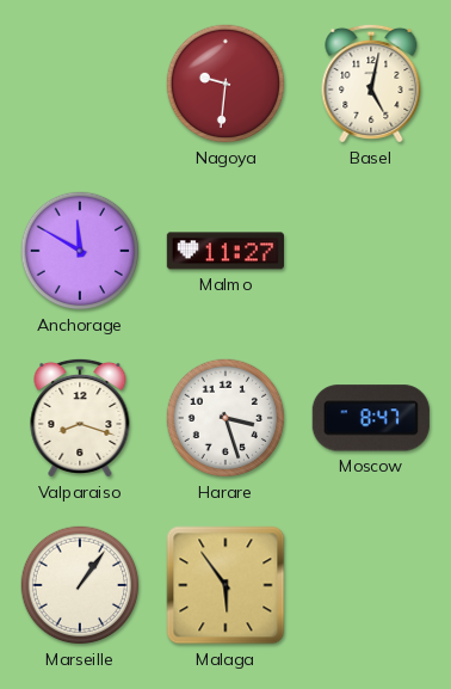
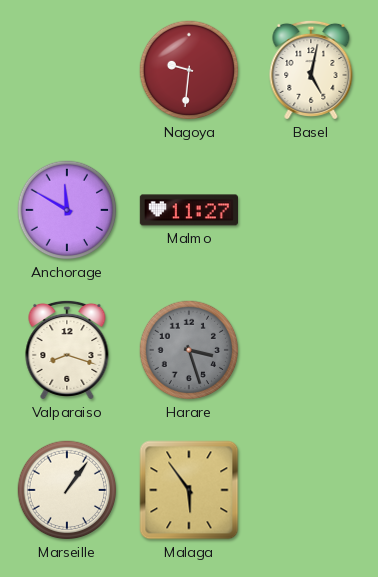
Harare dial: white -> grey (189, 350)
Moscow: 8:47 -> none (371, 418)
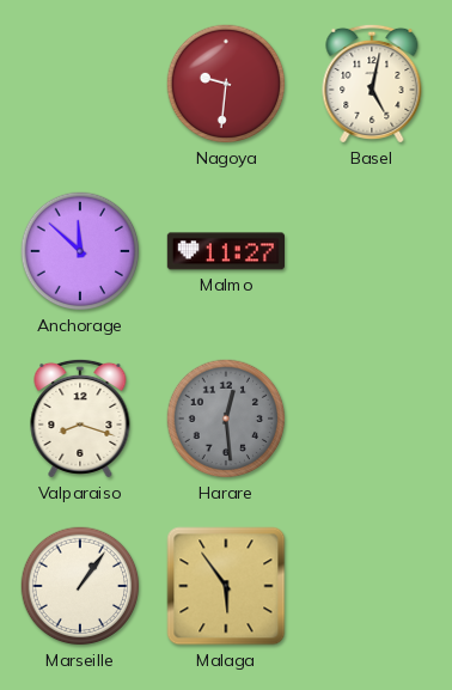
Anchorage: 11:50 -> 11:52 (80, 251)
Harare: 3:27 -> 12:29 (226, 419)
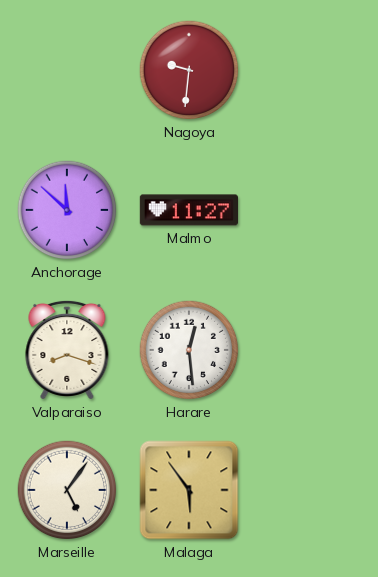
Basel: 5:02 -> none (372, 84)
Harare dial: grey -> white (189, 350)
Marseille: 1:06 -> 5:06 (67, 490)
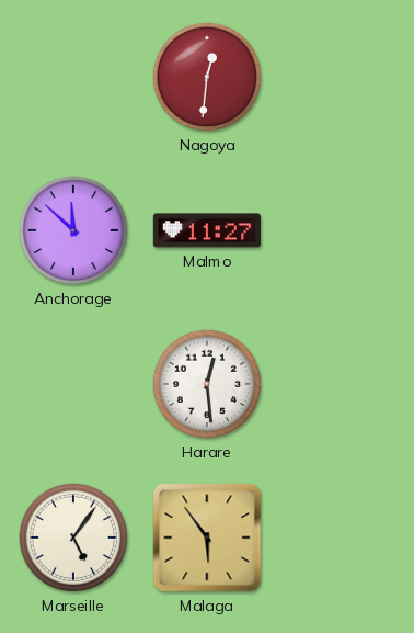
Nagoya: 9:31 -> 12:31 (207, 77)
Valparaiso: 8:18 -> none (67, 350)
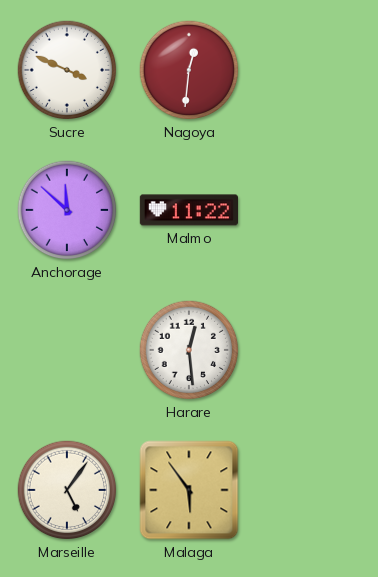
Sucre: none -> 3:49 (67, 70)
Malmo: 11:27 -> 11:22 (188, 210)
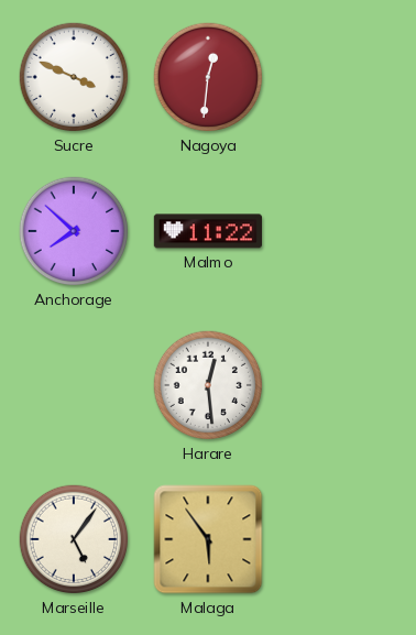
Anchorage: 11:52 -> 7:52 (74, 231)
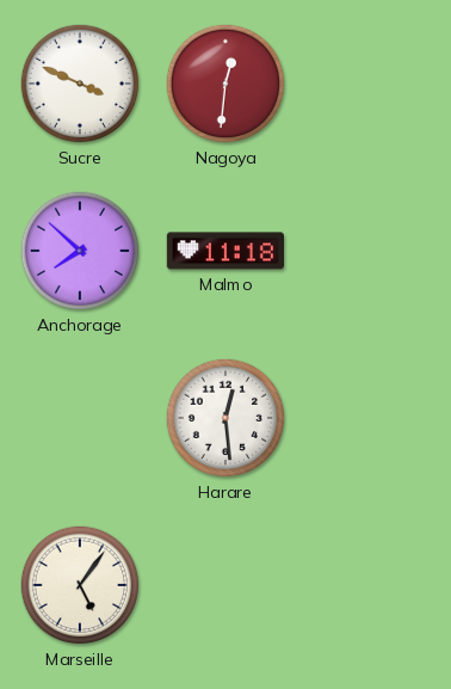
Malmo: 11:22 -> 11:18 (224, 251)
Malaga: 5:54 -> none (208, 539)
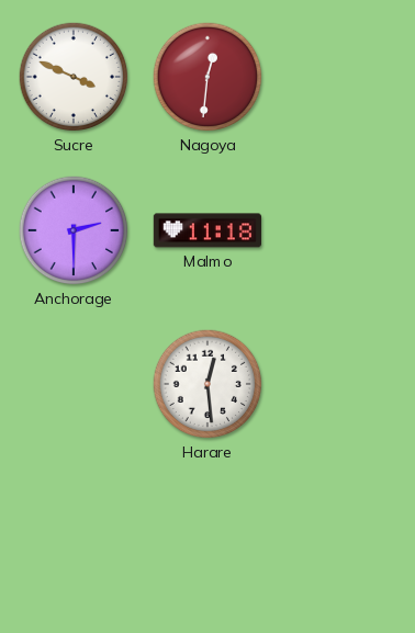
Anchorage: 7:52 -> 2:30 (74, 230)
Marseille: 5:06 -> none (80, 585)
